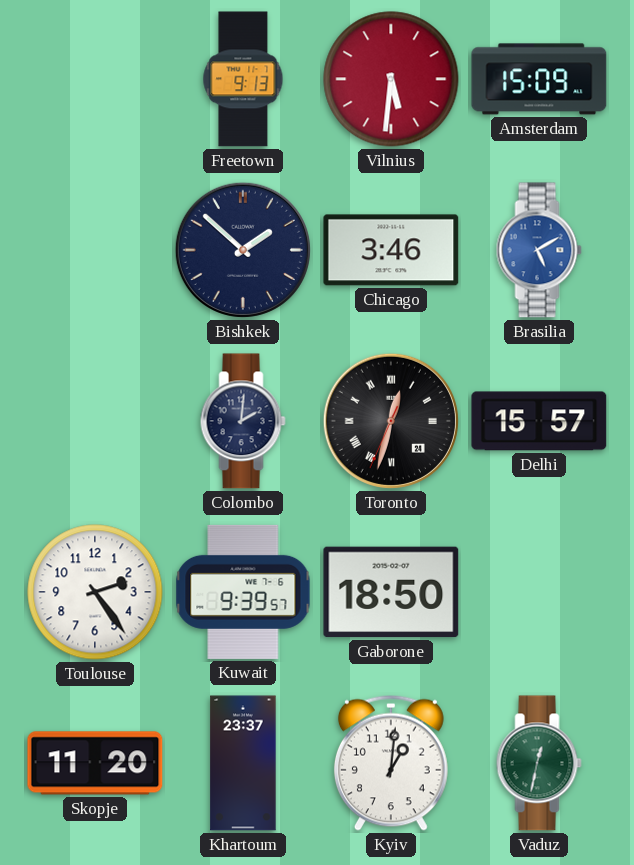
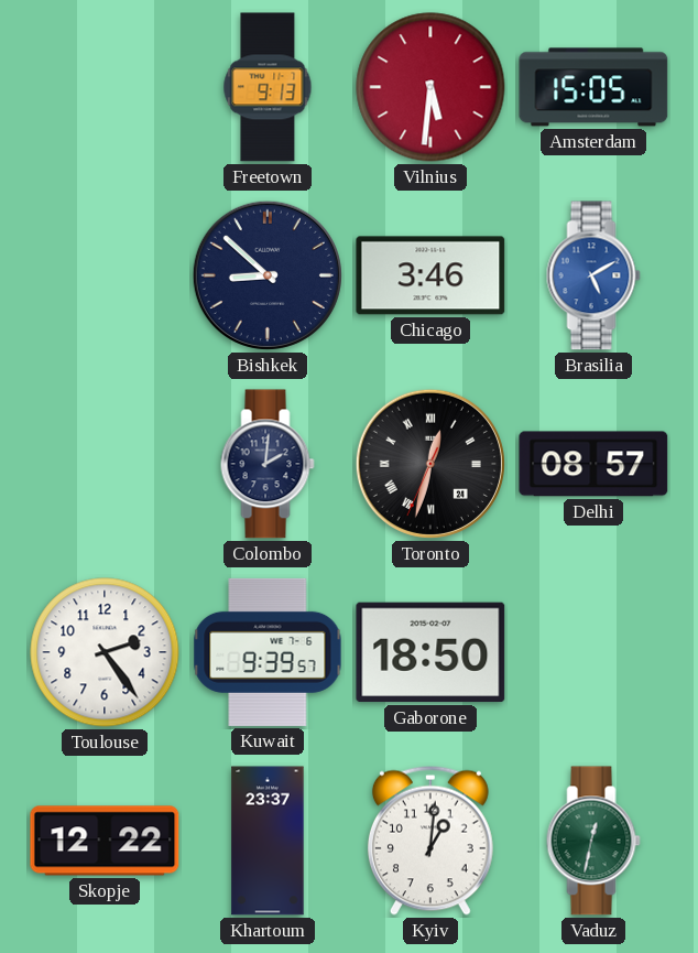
Amsterdam: 15:09 -> 15:05 (593, 87)
Bishkek: 1:52 -> 8:52 (268, 275)
Delhi: 15:57 -> 08:57 (593, 464)
Skopje: 11:20 -> 12:22 (105, 841)
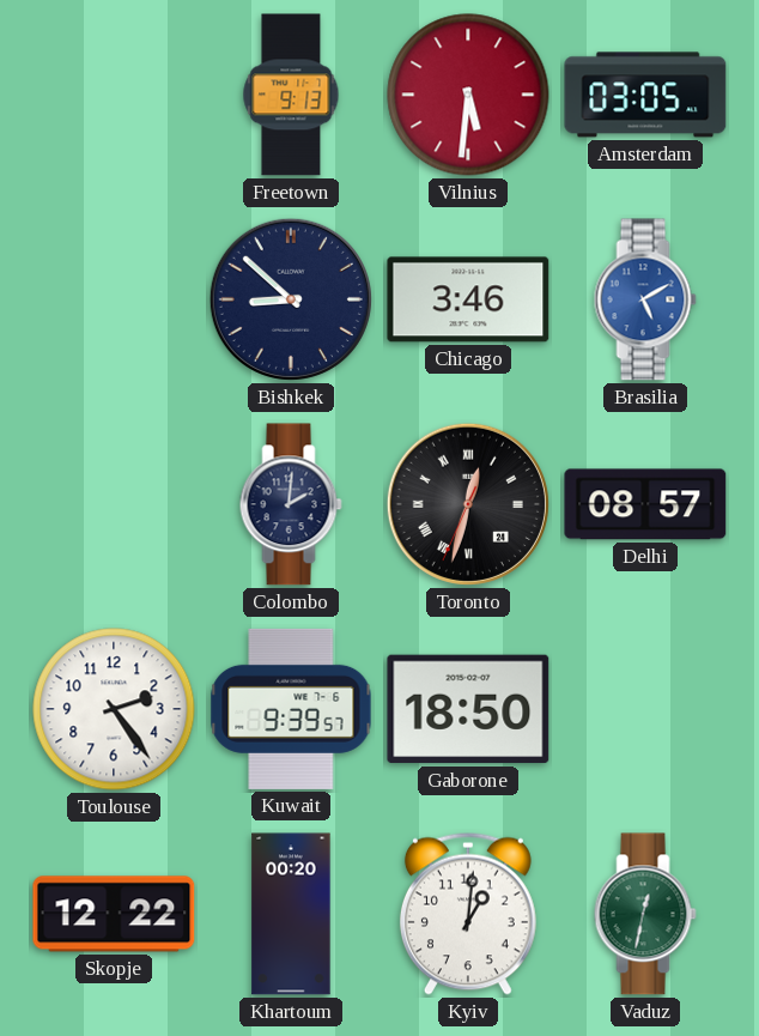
Amsterdam: 15:05 -> 03:05 (645, 95)
Khartoum: 23:37 -> 00:20 (291, 914)
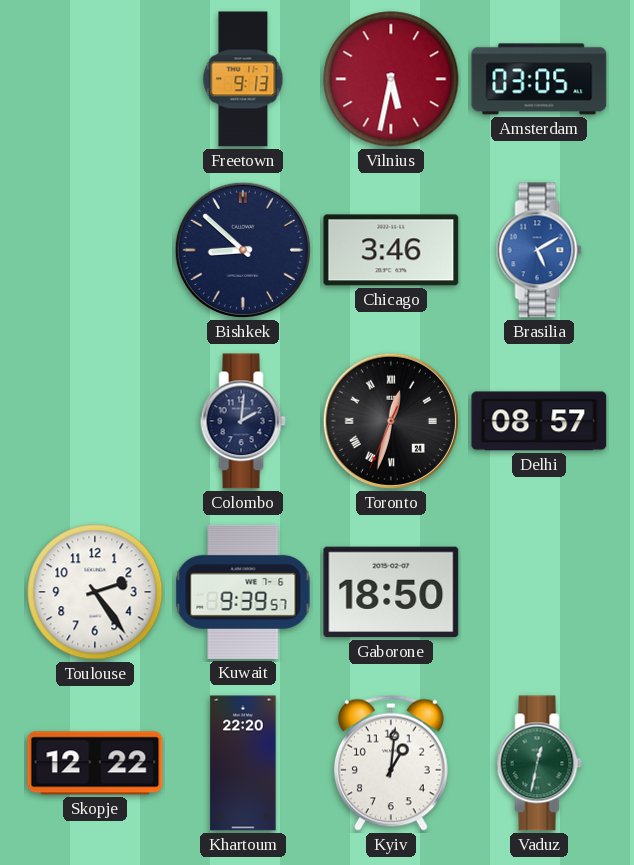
Vilnius: 5:31 -> 5:32 (391, 79)
Khartoum: 00:20 -> 22:20 (243, 763)
